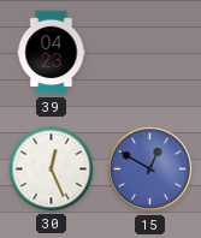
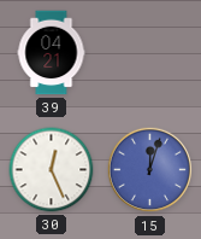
39: 04:23 -> 04:21 (52, 53)
15: 12:50 -> 12:03 (150, 170)
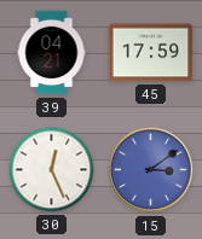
45: none -> 17:59 (151, 53)
15: 12:03 -> 3:09 (151, 170)
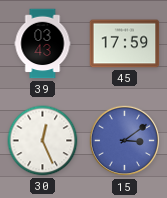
39: 04:21 -> 03:43 (43, 44)
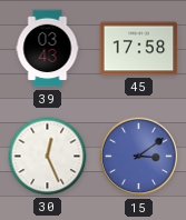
45: 17:59 -> 17:58 (139, 49)
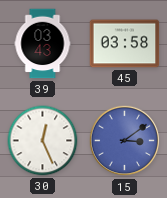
45: 17:58 -> 03:58 (125, 44)
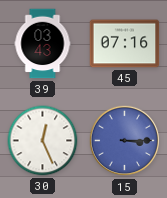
45: 03:58 -> 07:16 (125, 44)
15: 3:09 -> 3:15 (125, 141)
